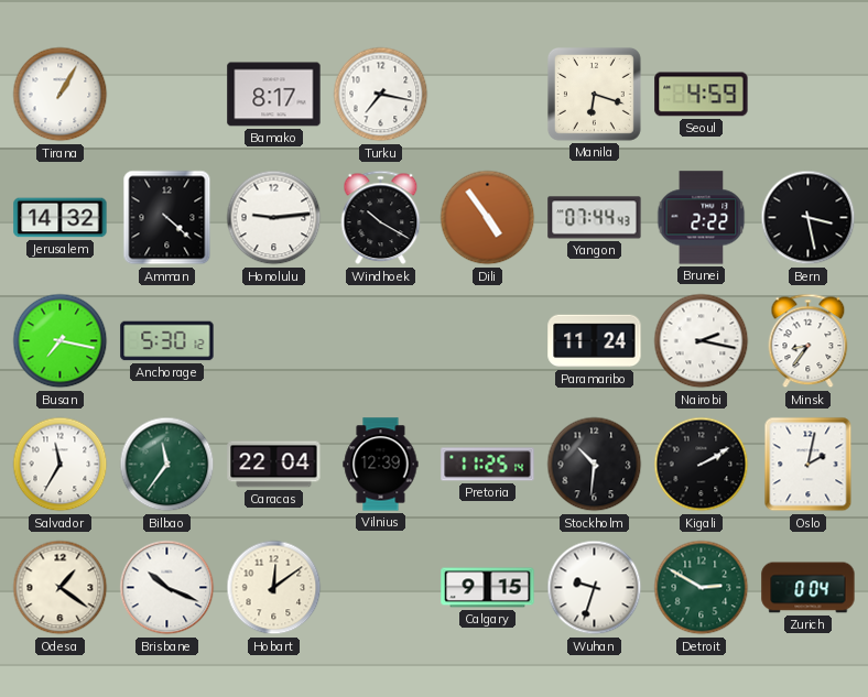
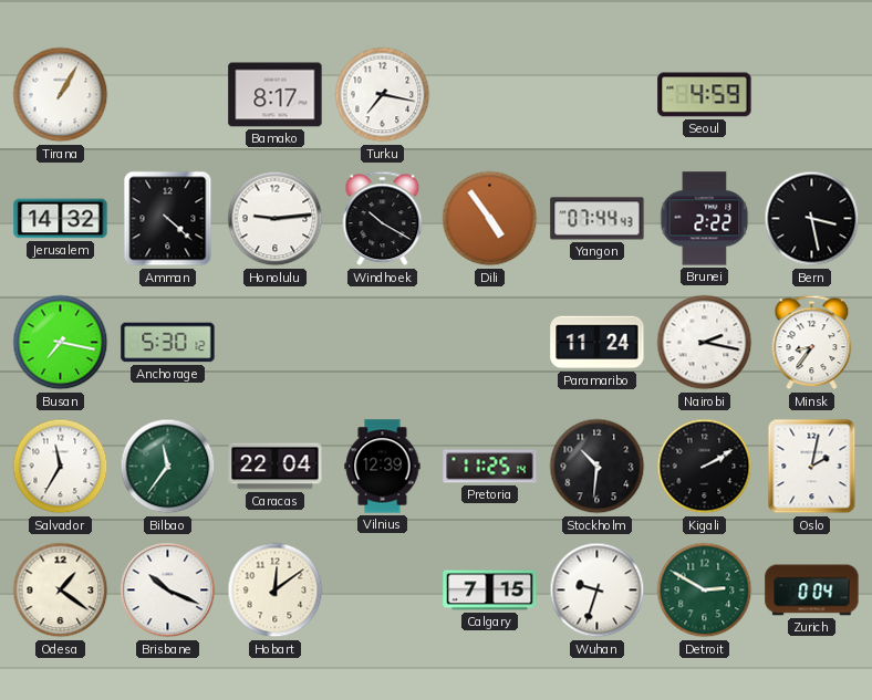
Manila: 6:18 -> none (594, 94)
Calgary: 9:15 -> 7:15 (490, 591)
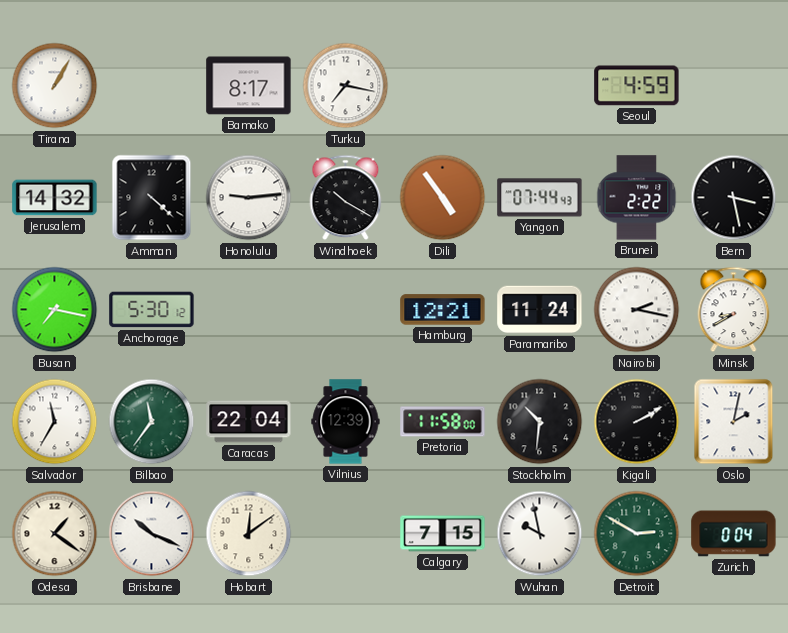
Hamburg: none -> 12:21 (443, 310)
Minsk: 8:36 -> 8:40 (734, 310)
Pretoria: 11:25 -> 11:58 (443, 422)
Wuhan: 9:33 -> 9:58 (540, 534)
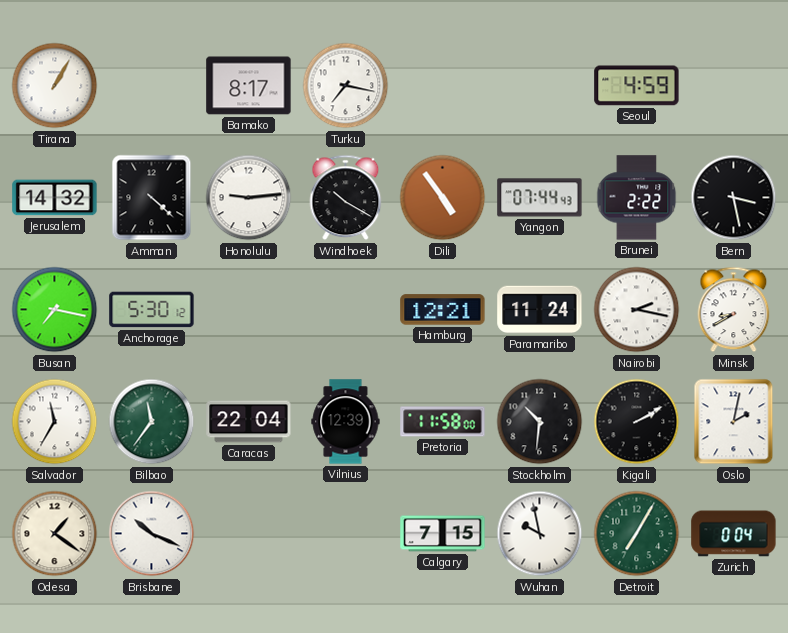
Hobart: 12:09 -> none (249, 534)
Detroit: 2:50 -> 7:05 (637, 534)
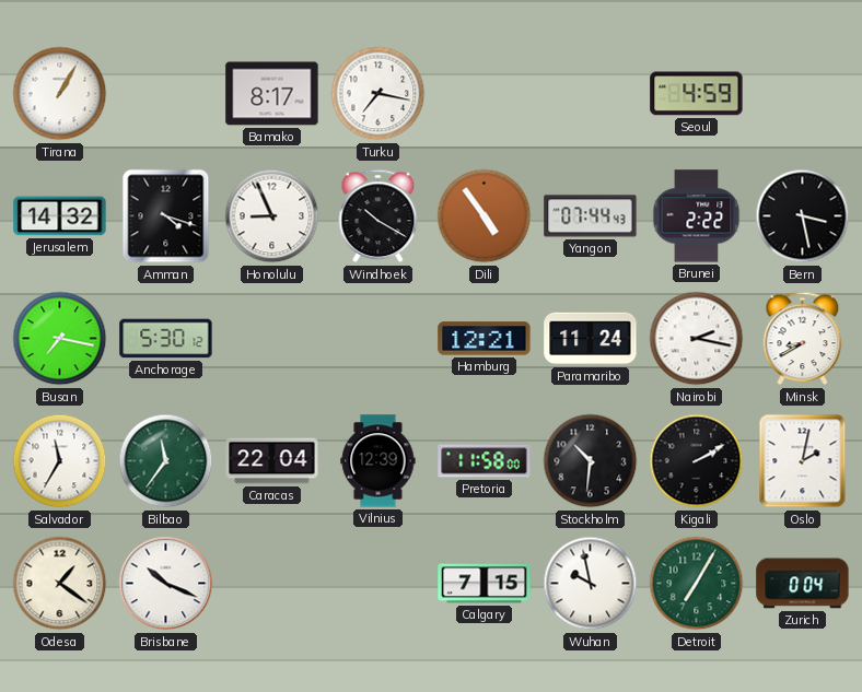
Amman: 4:22 -> 4:18 (166, 216)
Honolulu: 9:14 -> 8:56 (272, 216)
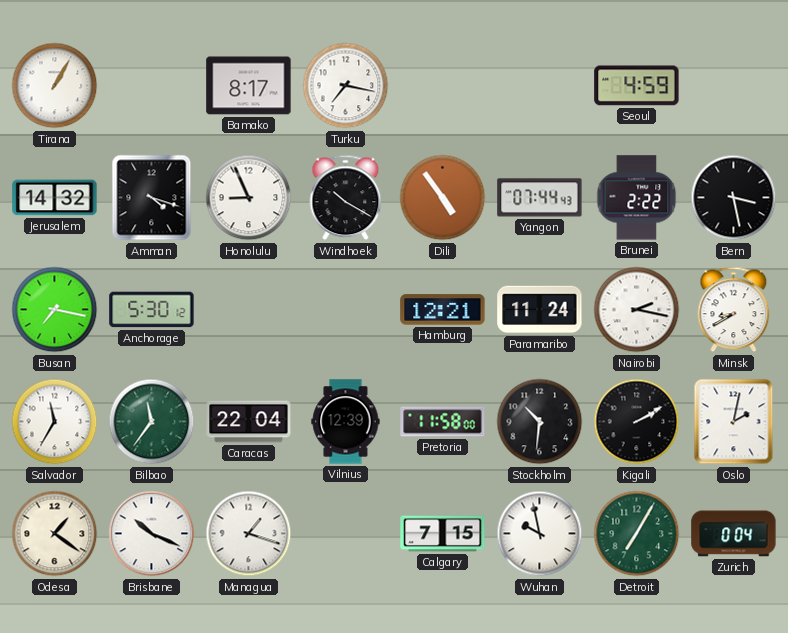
Managua: none -> 1:18 (249, 534)
